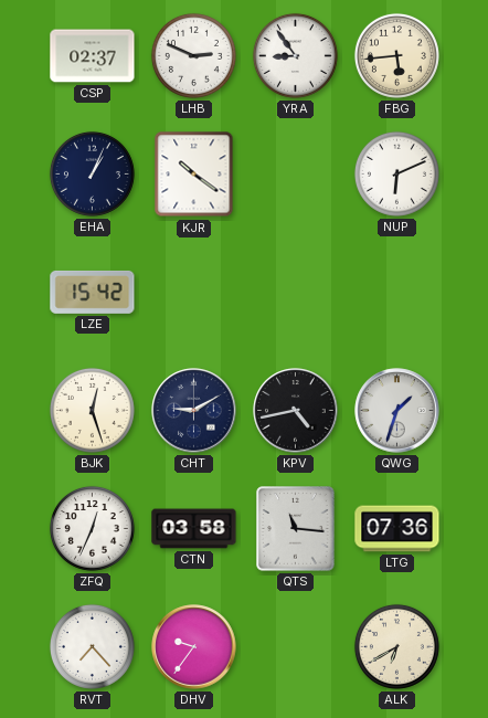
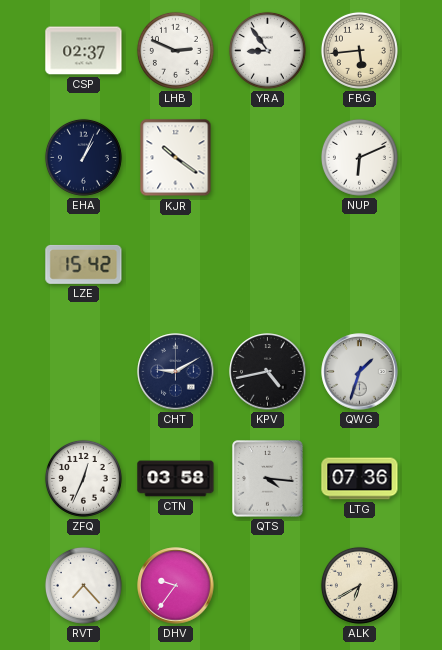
BJK: 12:27 -> none (92, 410)
QTS: 11:16 -> 4:16 (268, 479)
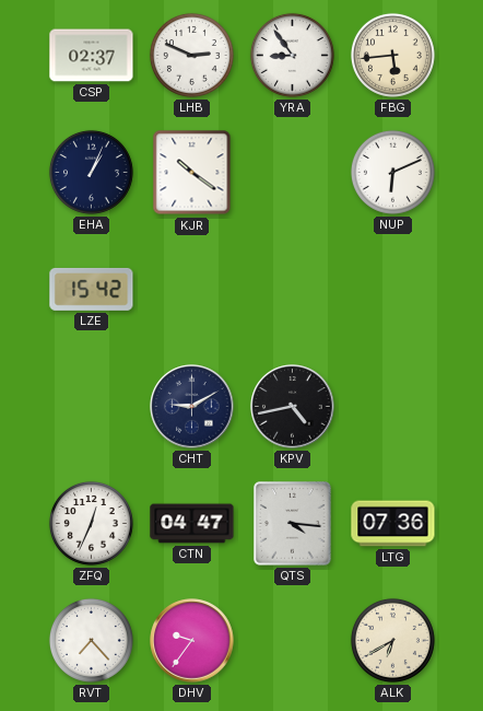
QWG: 1:33 -> none (360, 372)
CTN: 03:58 -> 04:47 (192, 524)
